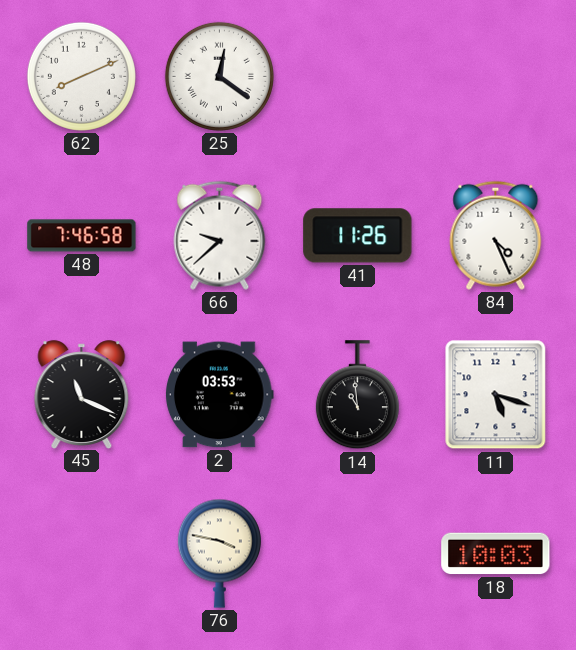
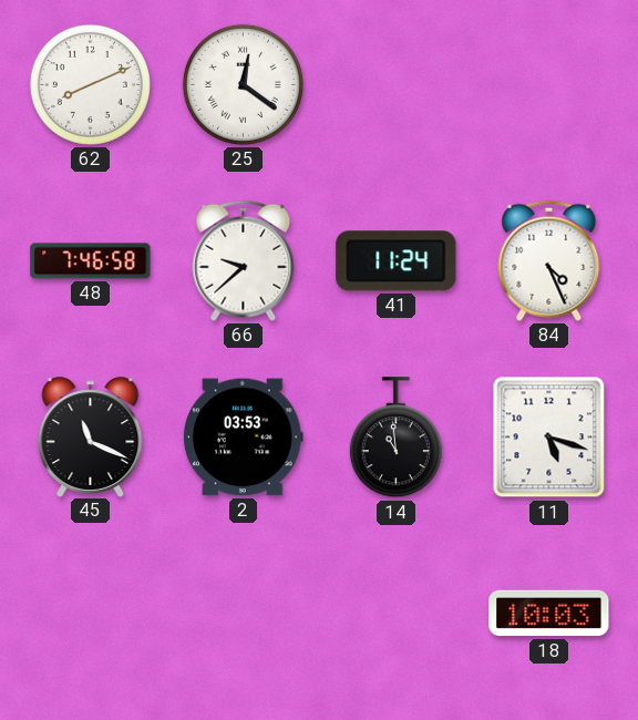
41: 11:26 -> 11:24 (397, 261)
76: 3:47 -> none (219, 553)
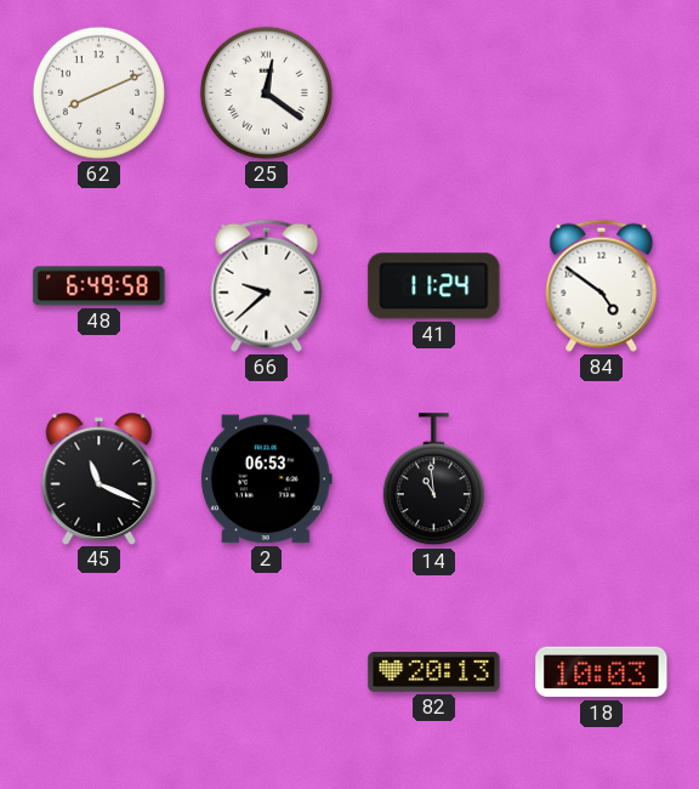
48: 7:46 -> 6:49 (100, 286)
84: 4:26 -> 4:51 (602, 285)
2: 03:53 -> 06:53 (266, 479)
11: 5:18 -> none (549, 438)
82: none -> 20:13 (434, 672)
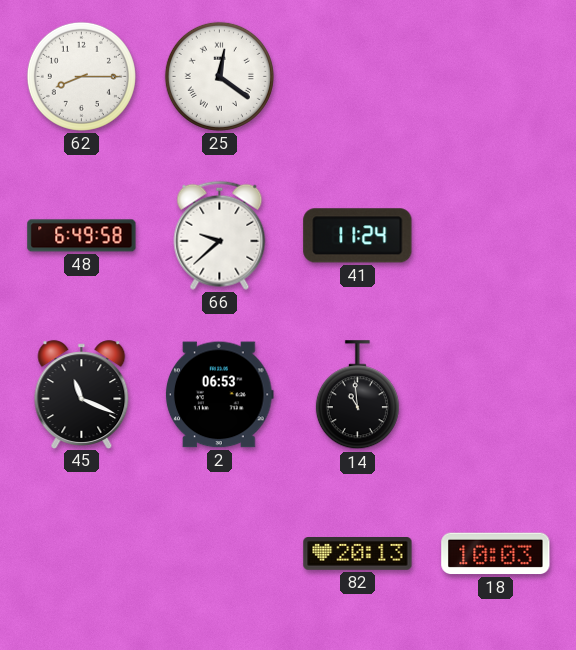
62: 8:11 -> 8:15 (81, 76)
84: 4:51 -> none (602, 285)
